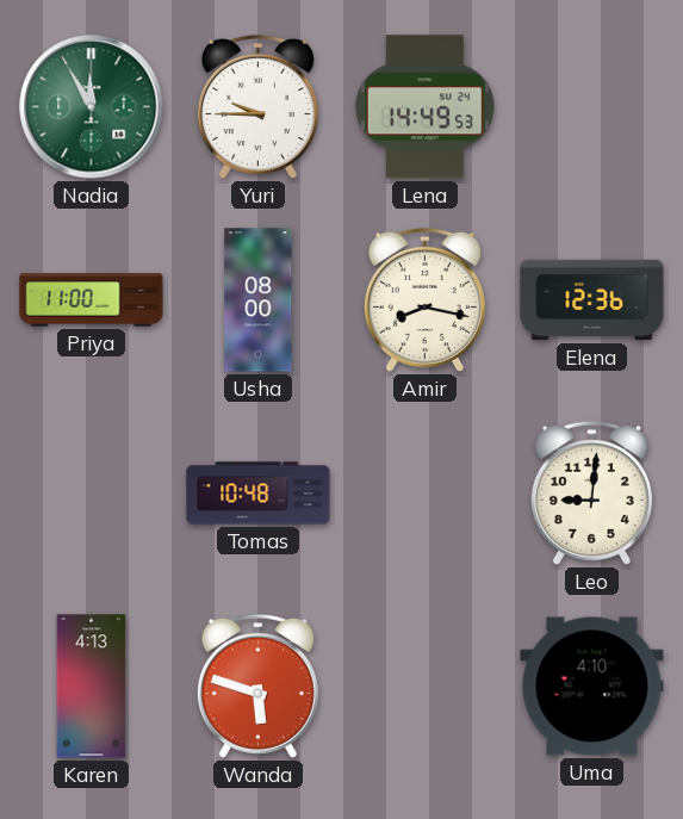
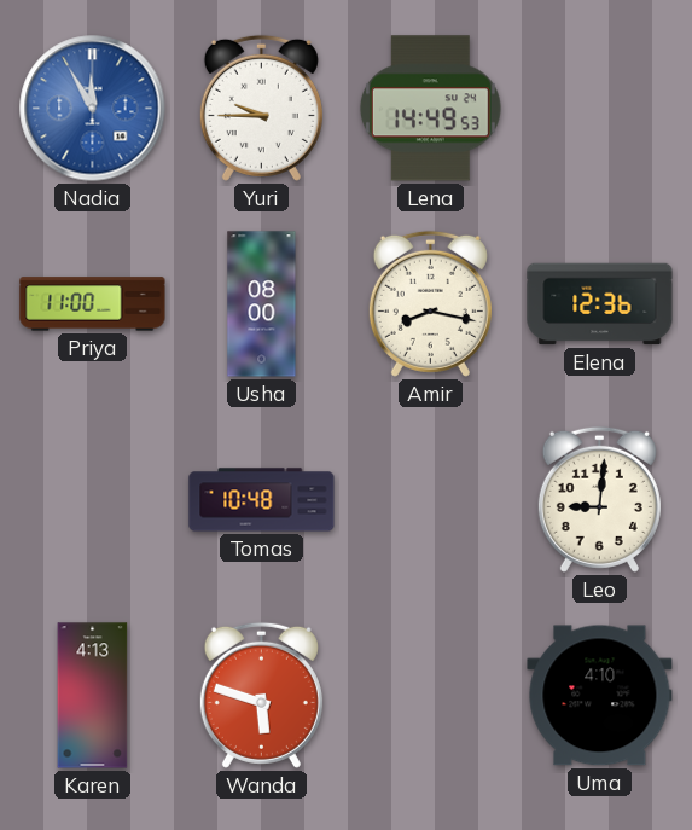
Nadia dial: green -> blue (93, 109)
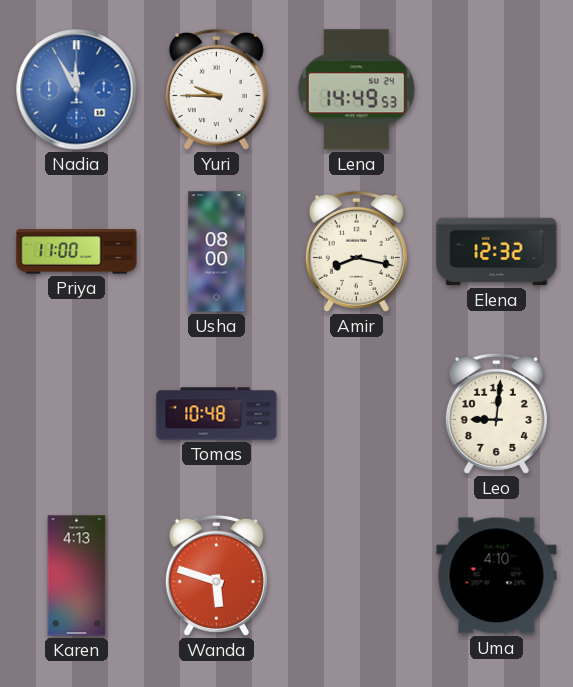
Elena: 12:36 -> 12:32 (497, 252)
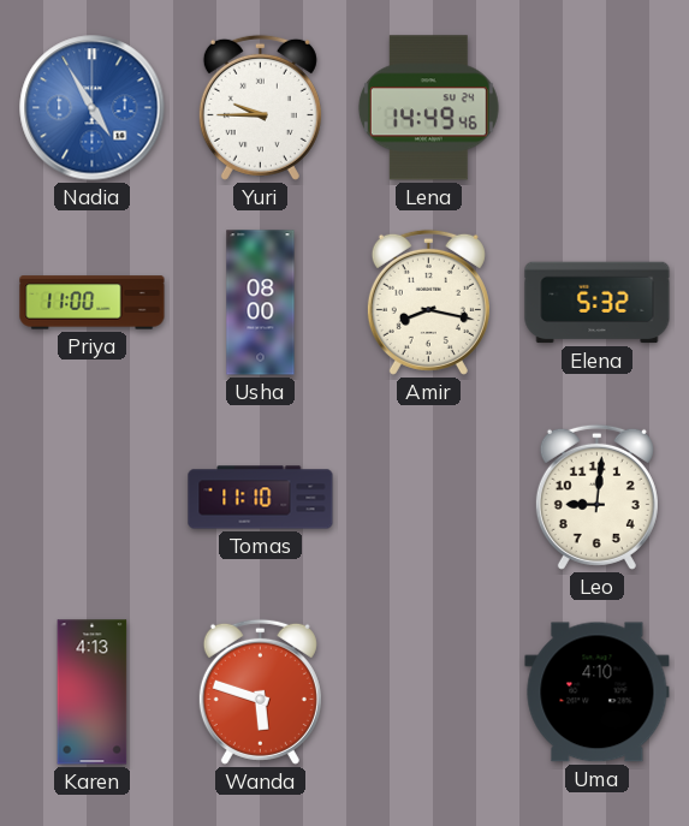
Nadia: 11:55 -> 4:55 (93, 108)
Lena: 14:49:53 -> 14:49:46 (428, 108)
Elena: 12:32 -> 5:32 (598, 303)
Tomas: 10:48 -> 11:10 (261, 498)
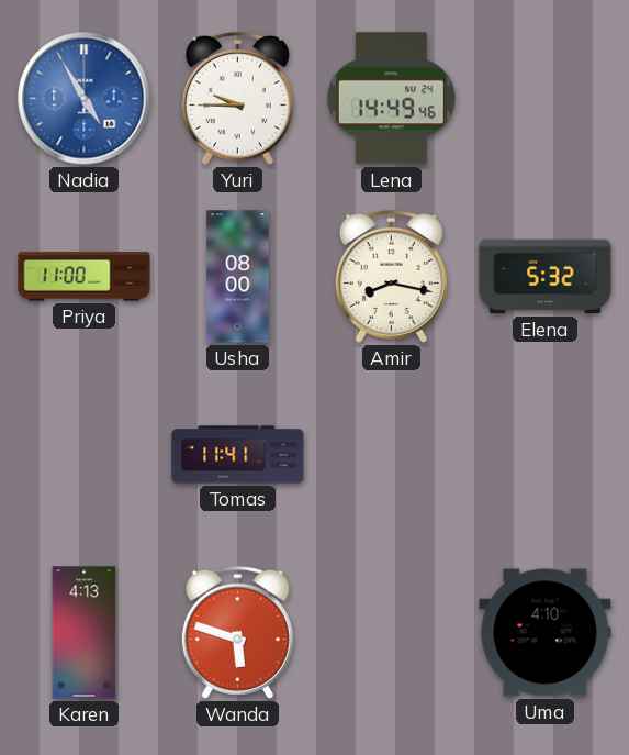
Tomas: 11:10 -> 11:41 (238, 455)
Leo: 9:01 -> none (596, 497)
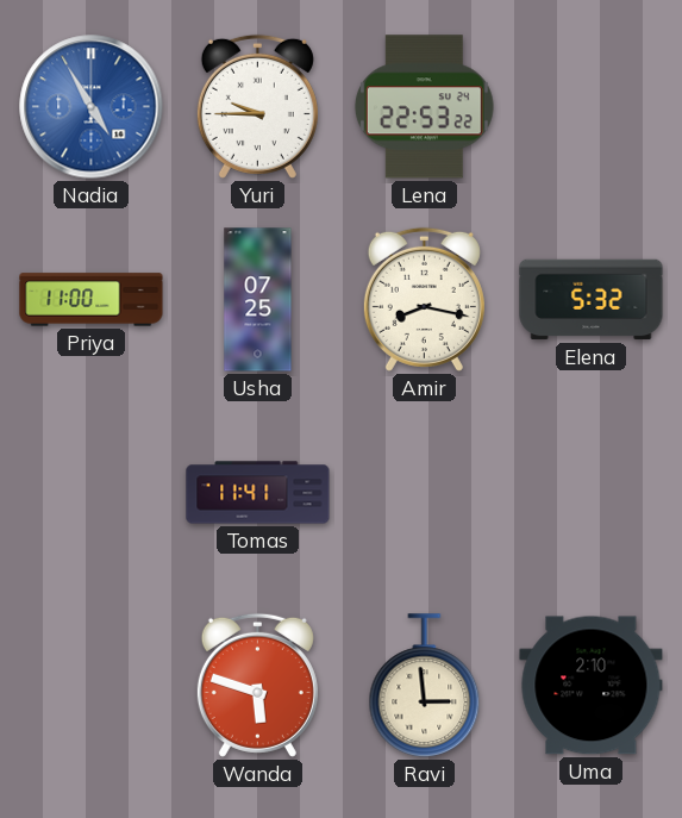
Lena: 14:49 -> 22:53 (424, 107)
Usha: 08:00 -> 07:25 (258, 300)
Karen: 4:13 -> none (85, 633)
Ravi: none -> 2:59 (425, 686)
Uma: 4:10 -> 2:10 (592, 686)
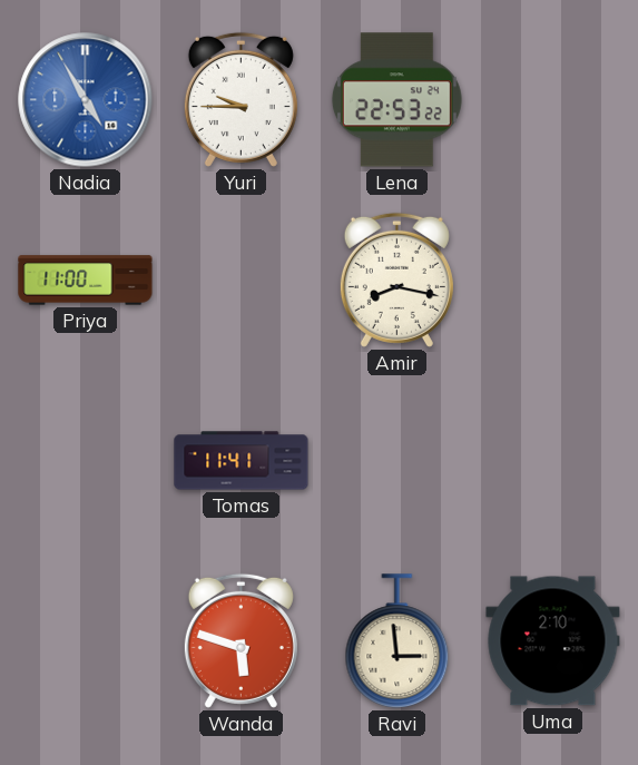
Usha: 07:25 -> none (258, 300)
Elena: 5:32 -> none (592, 300)
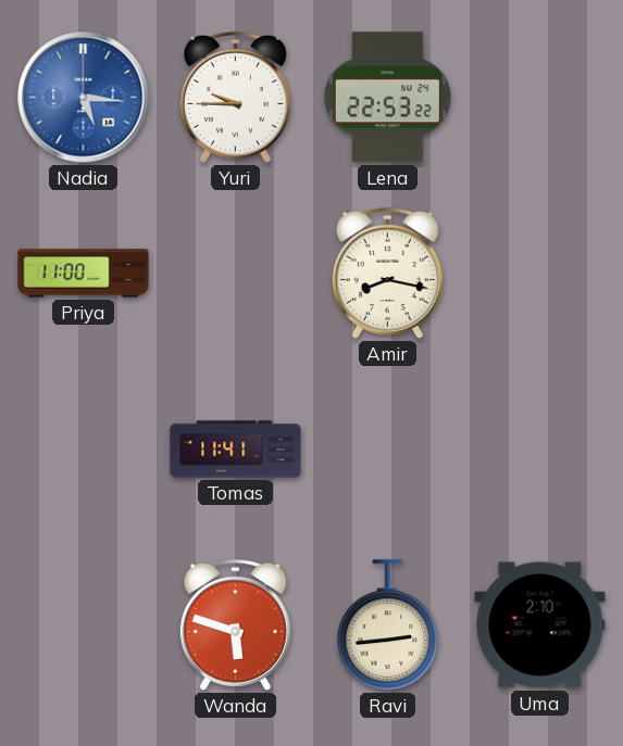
Nadia: 4:55 -> 5:16 (84, 98)
Ravi: 2:59 -> 2:44 (388, 625)
